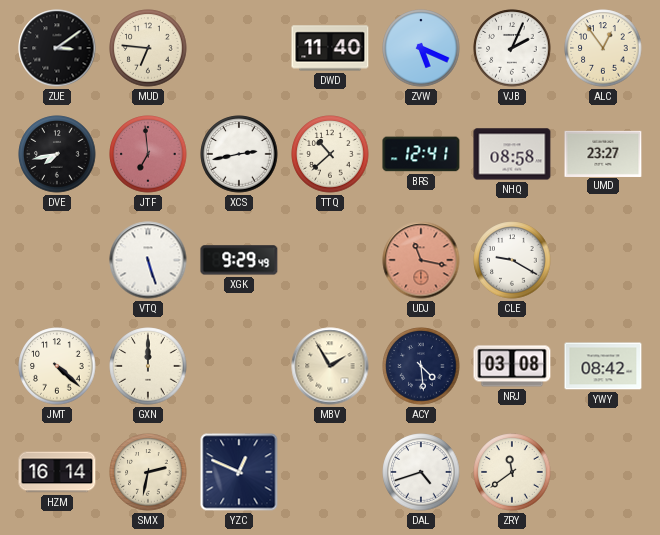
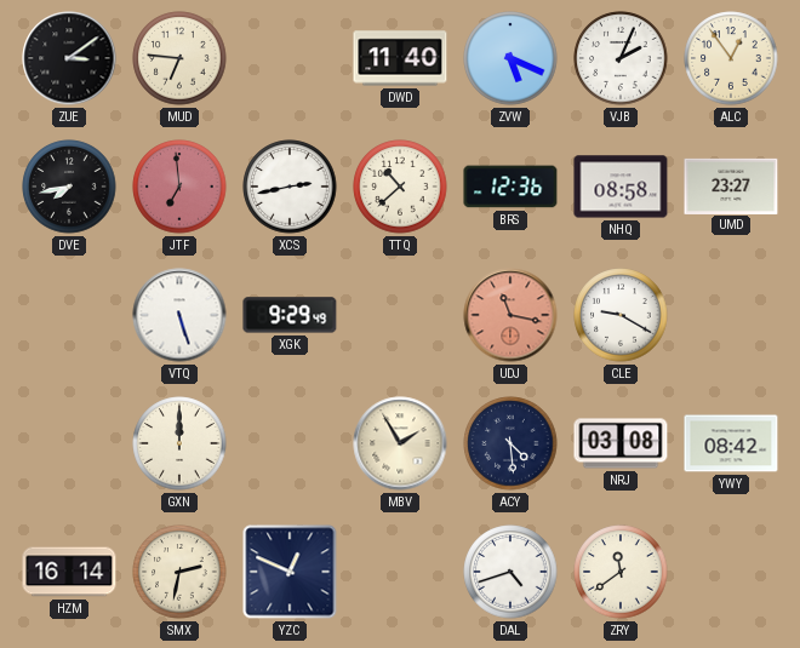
BRS: 12:41 -> 12:36 (510, 187)
JMT: 4:22 -> none (57, 366)
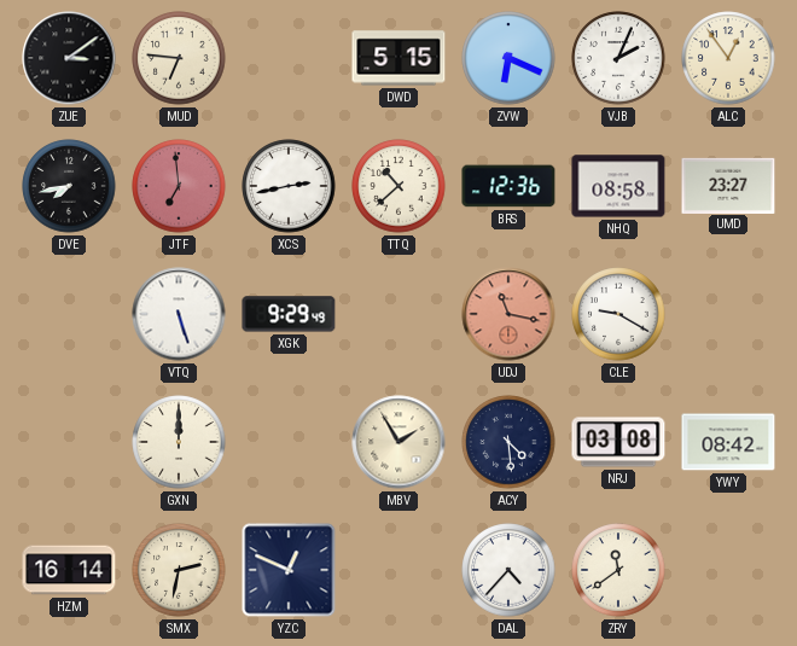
DWD: 11:40 -> 5:15 (398, 58)
ZVW: 5:19 -> 6:19 (508, 58)
DAL: 4:42 -> 4:37 (508, 570)
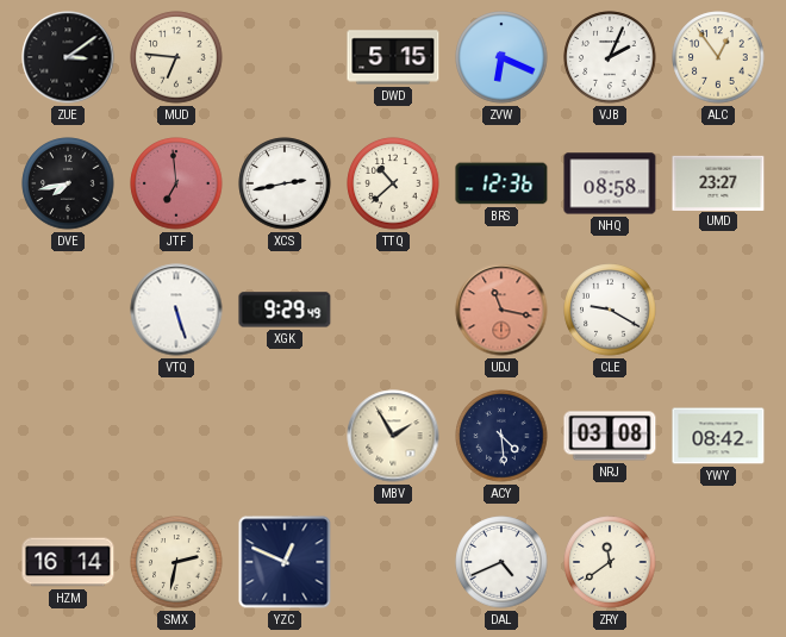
GXN: 12:00 -> none (179, 442)
DAL: 4:37 -> 4:41 (501, 562)
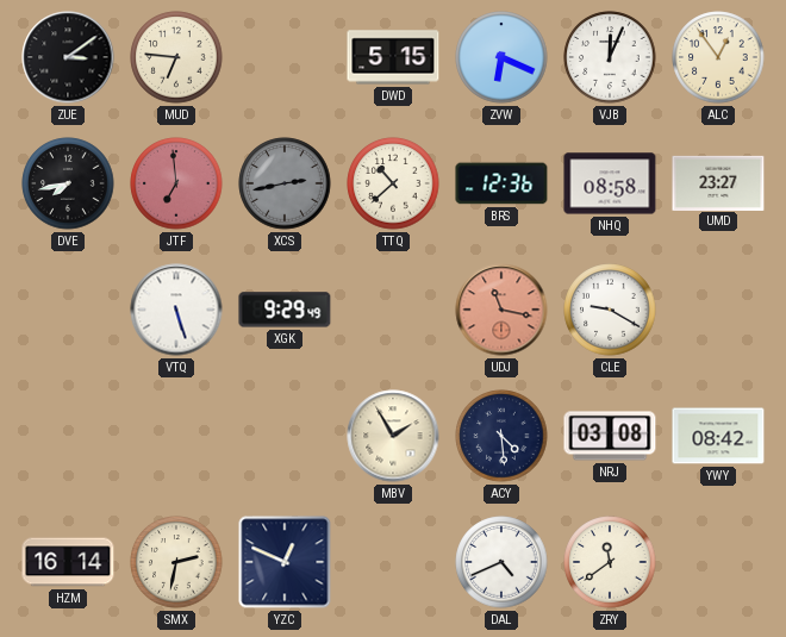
VJB: 2:04 -> 12:04 (610, 57)
XCS dial: white -> grey (285, 183)
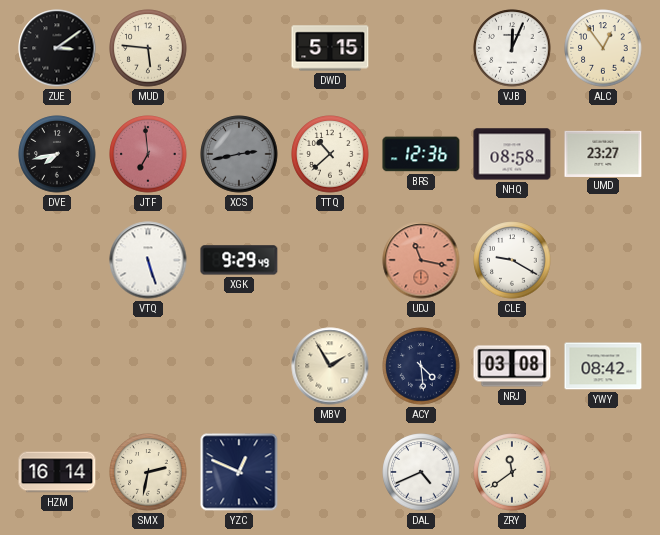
MUD: 6:46 -> 5:46 (148, 48)
ZVW: 6:19 -> none (501, 57)
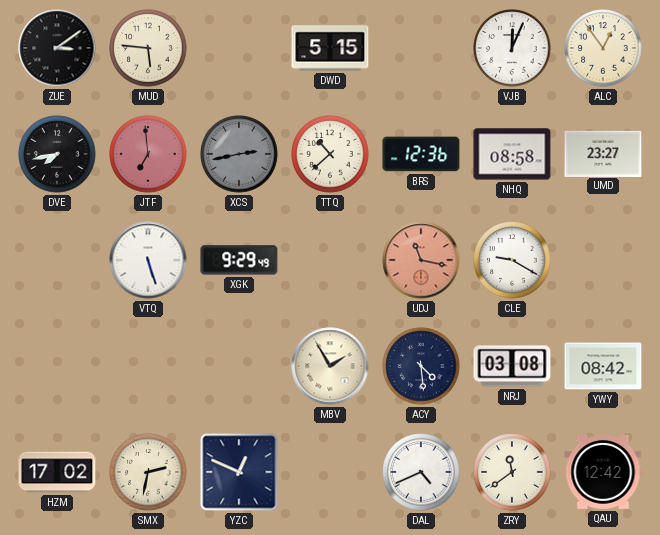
HZM: 16:14 -> 17:02 (57, 472)
QAU: none -> 12:42 (603, 472)
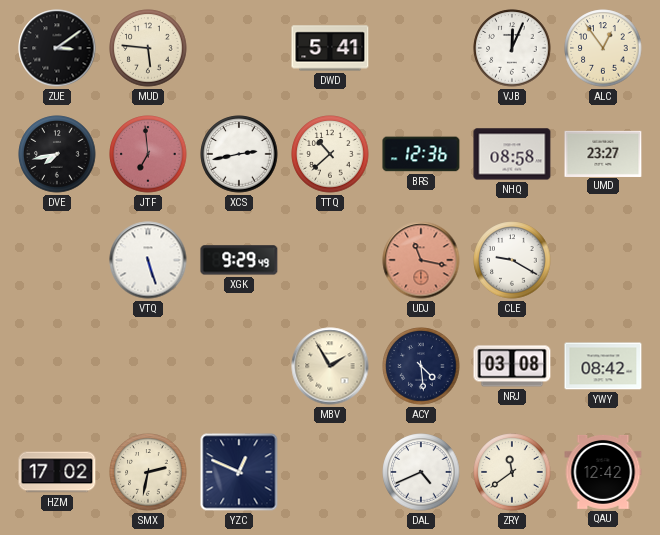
DWD: 5:15 -> 5:41 (330, 48)
XCS dial: grey -> white (239, 154)
